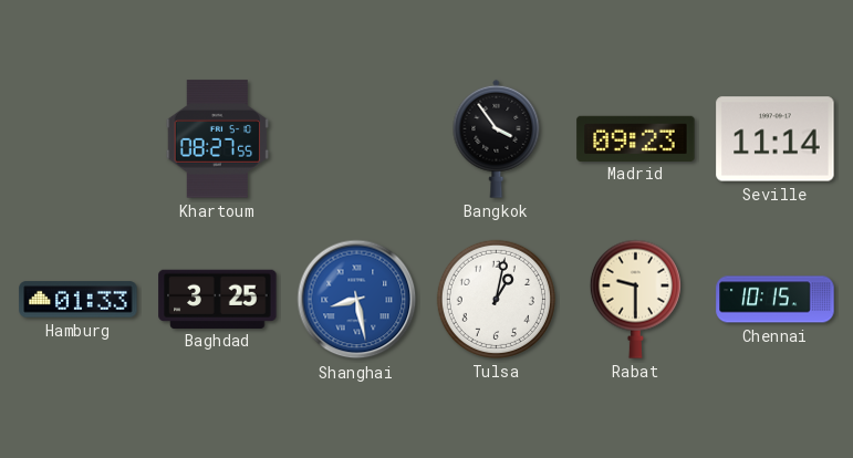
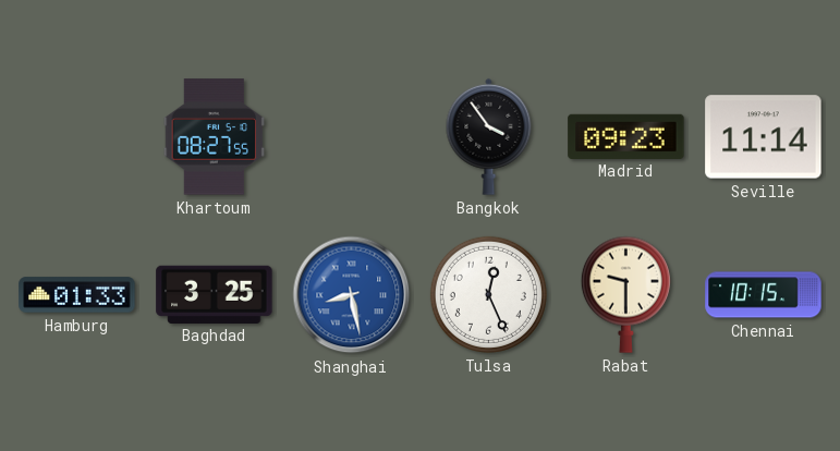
Tulsa: 1:02 -> 12:26 (488, 294)
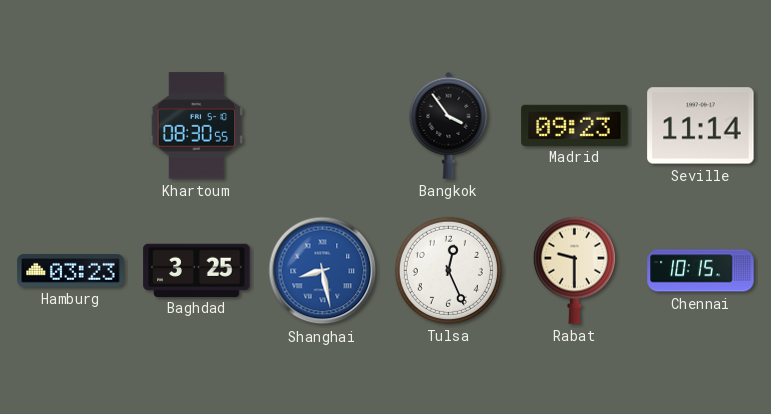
Khartoum: 08:27 -> 08:30 (197, 126)
Hamburg: 01:33 -> 03:23 (71, 271)
